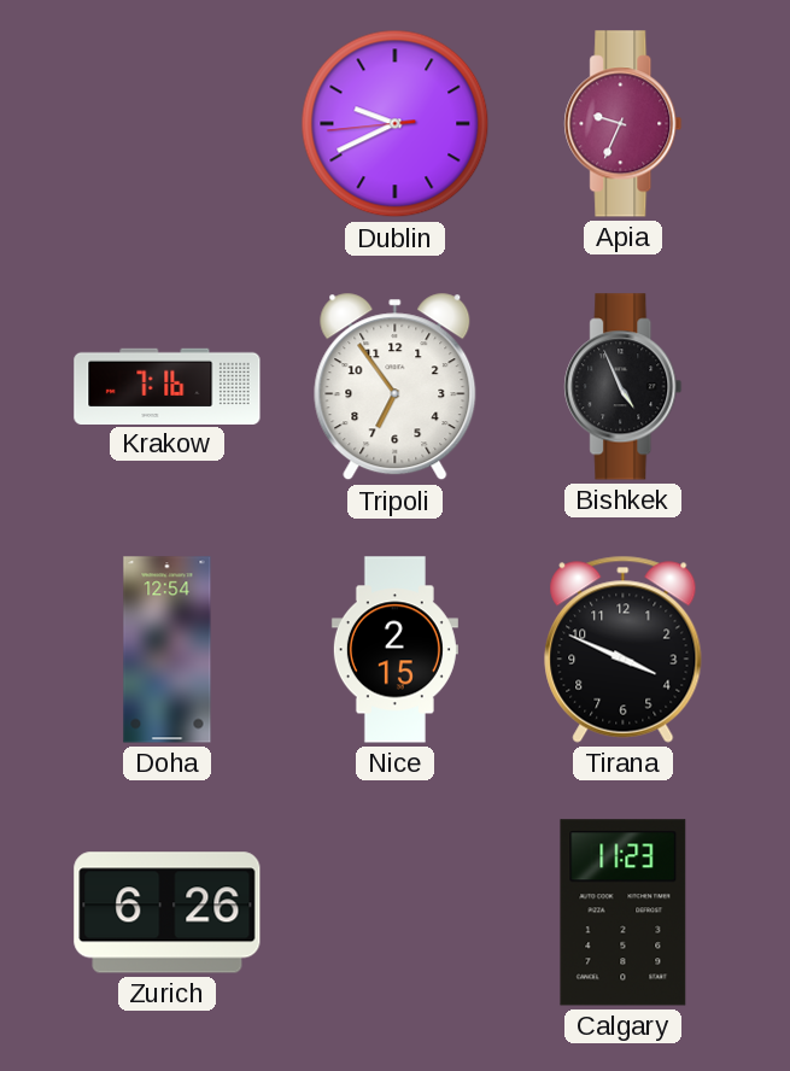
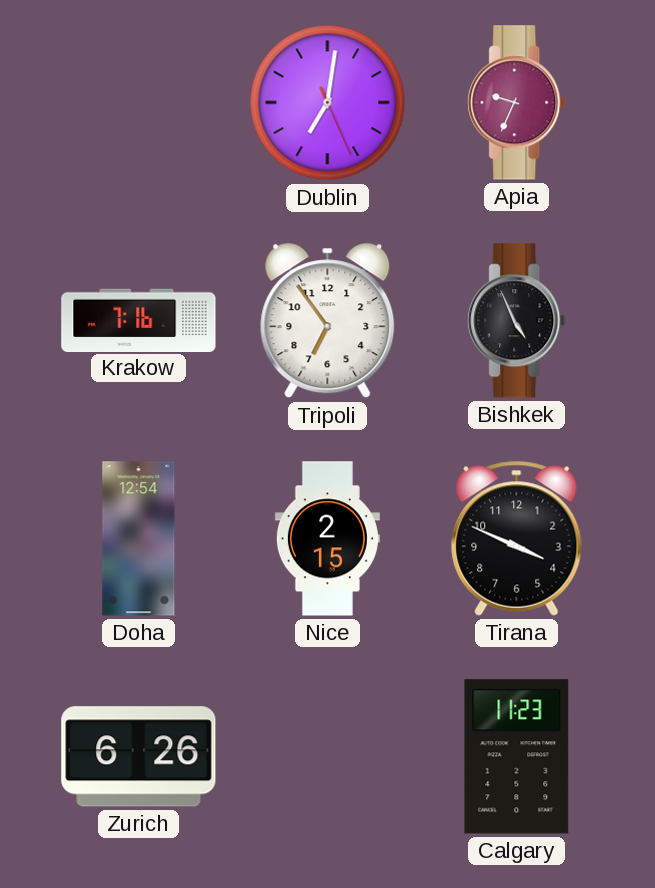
Dublin: 9:40 -> 7:01 (328, 103)
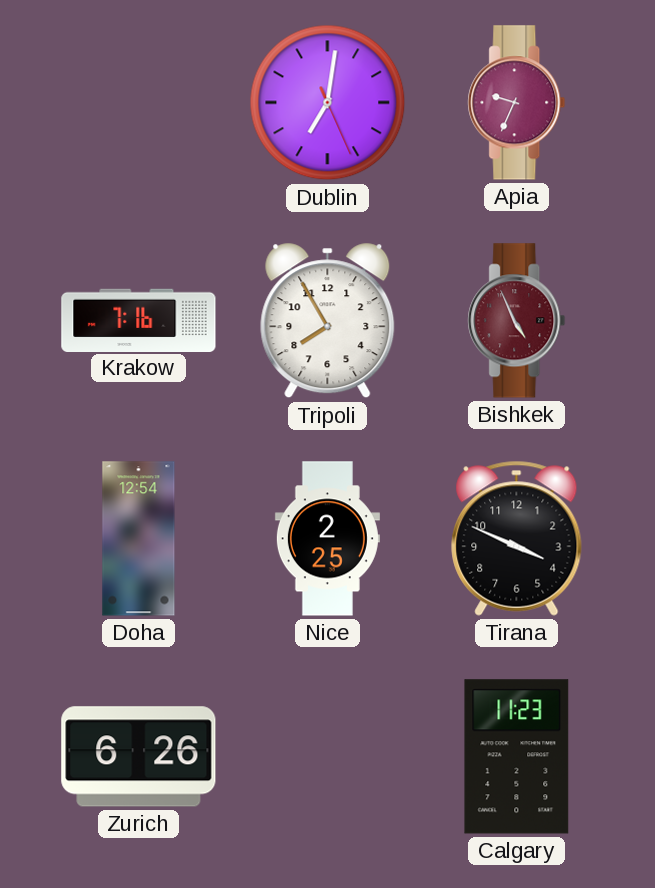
Tripoli: 6:54 -> 7:55 (328, 321)
Bishkek dial: black -> burgundy (517, 321)
Nice: 2:15 -> 2:25 (327, 539)
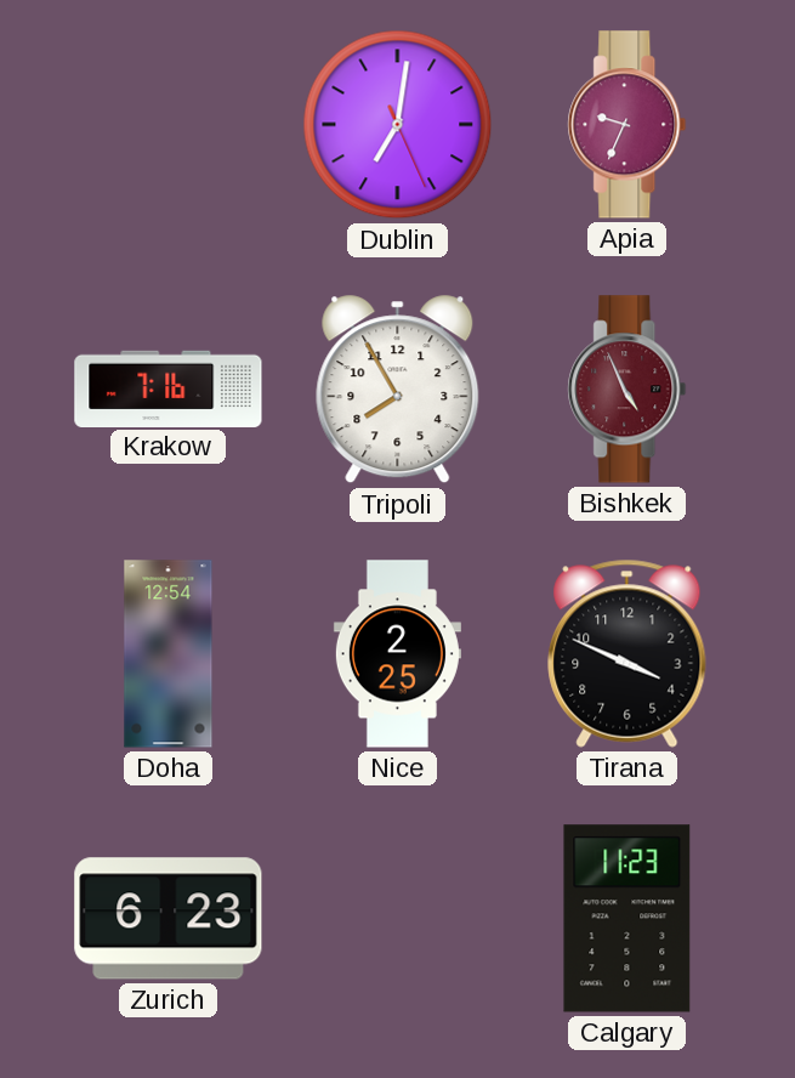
Zurich: 6:26 -> 6:23 (169, 919)
